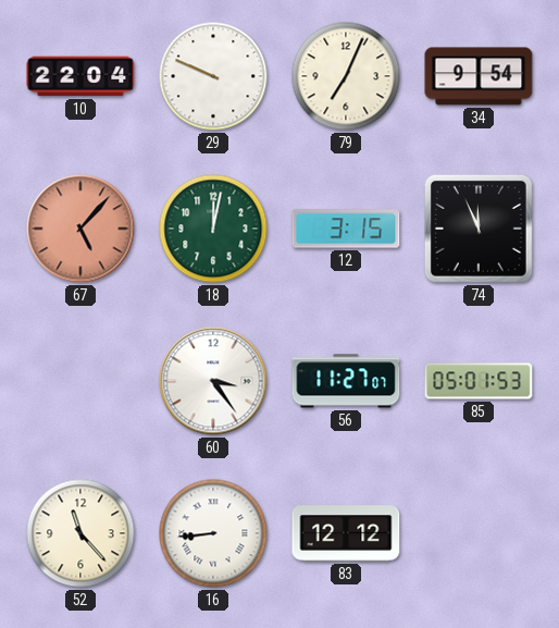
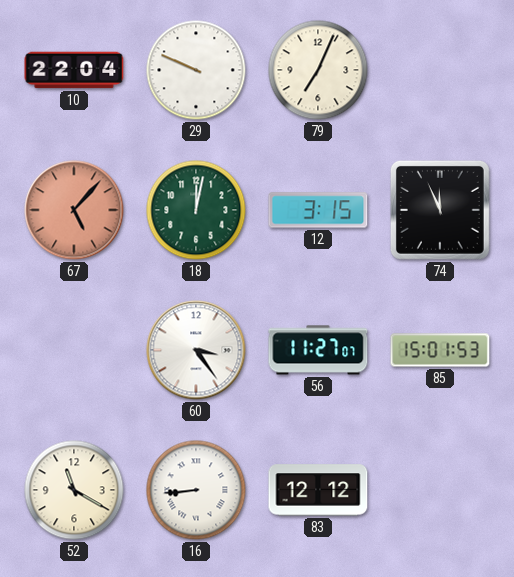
34: 9:54 -> none (479, 76)
85: 05:01 -> 15:01 (440, 350)
52: 11:23 -> 11:20 (74, 490)
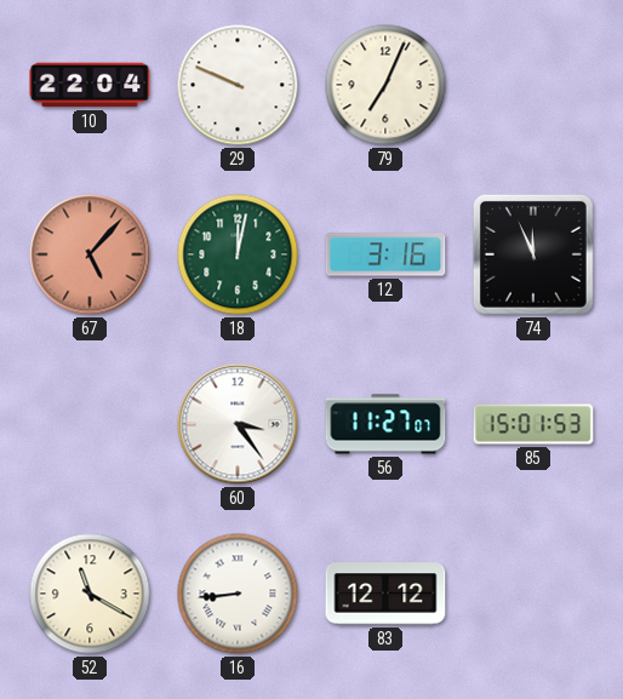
12: 3:15 -> 3:16 (385, 254)
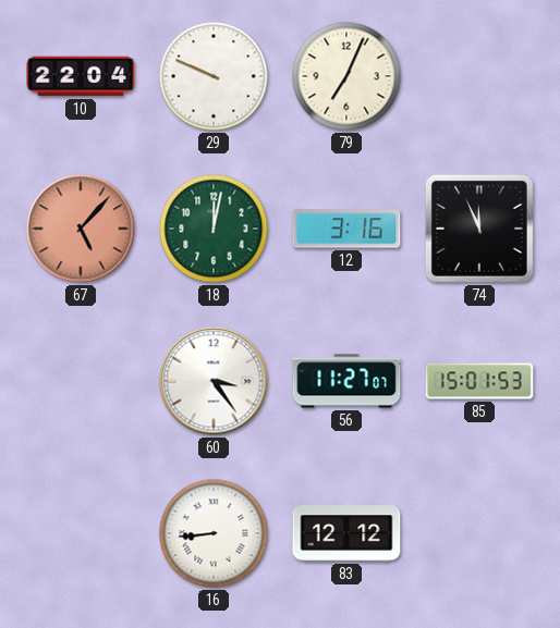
52: 11:20 -> none (90, 594)
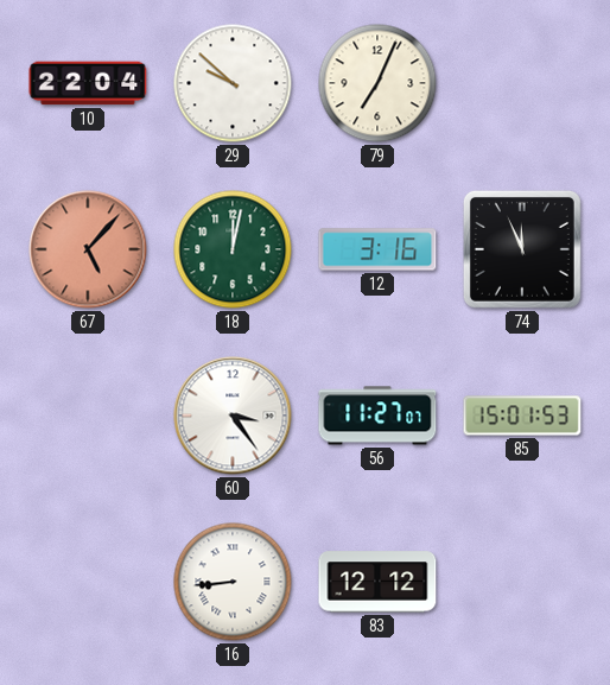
29: 9:49 -> 9:52 (233, 83)
